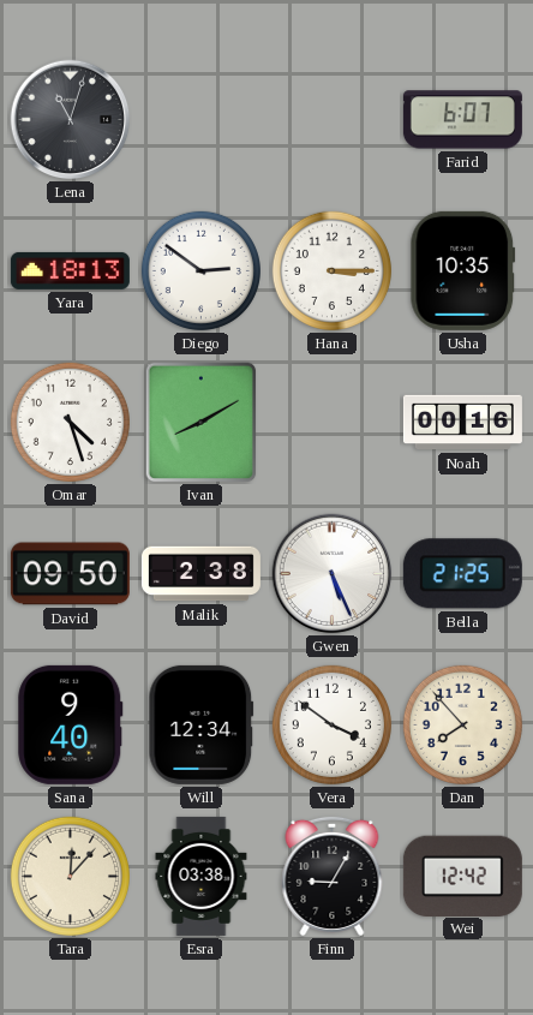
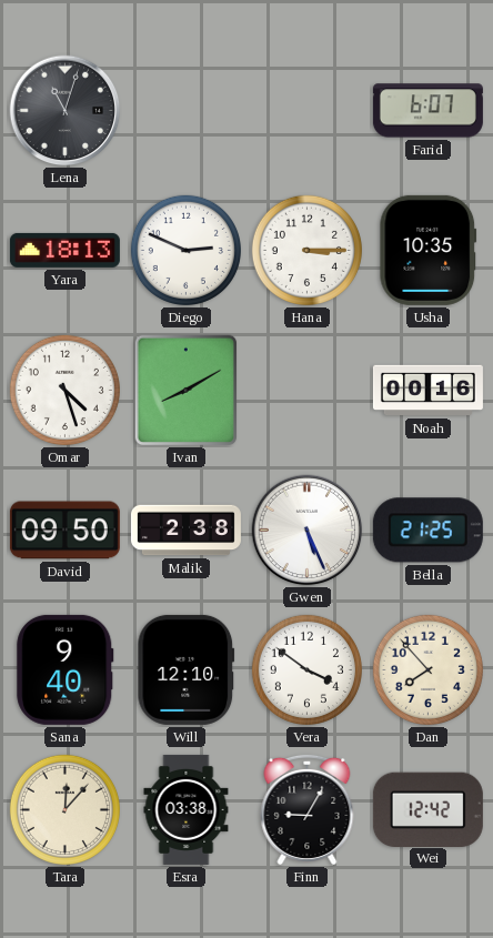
Diego: 2:51 -> 2:49 (185, 250)
Will: 12:34 -> 12:10 (187, 669)
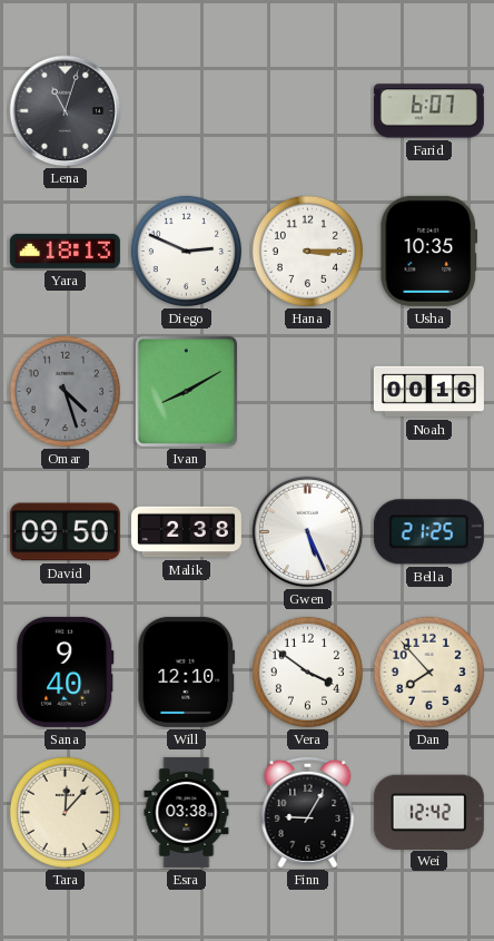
Omar dial: white -> grey (65, 391)
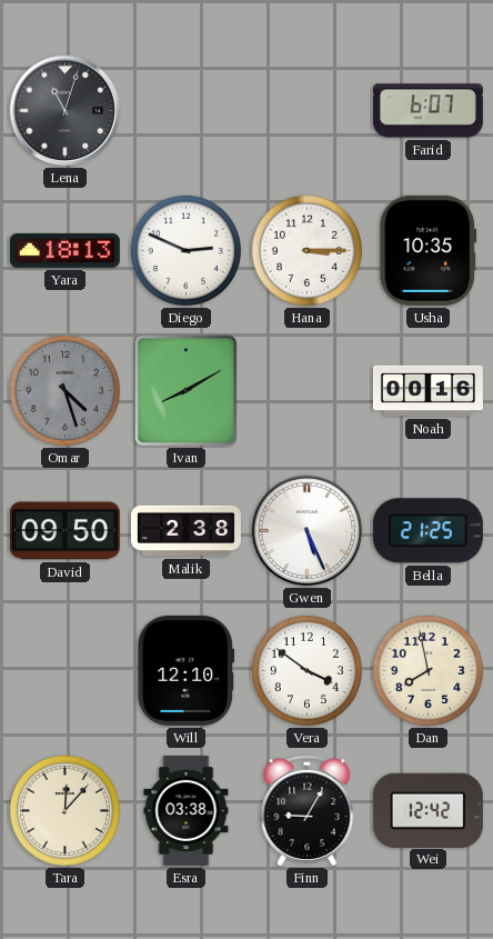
Sana: 9:40 -> none (66, 672)
Dan: 7:53 -> 7:58 (427, 670)
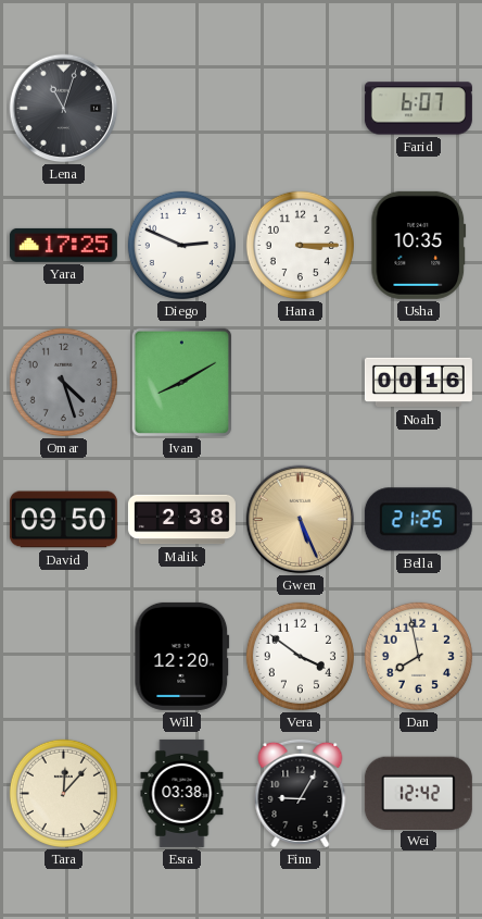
Yara: 18:13 -> 17:25 (63, 245)
Gwen dial: white -> champagne (301, 520)
Will: 12:10 -> 12:20 (182, 656)
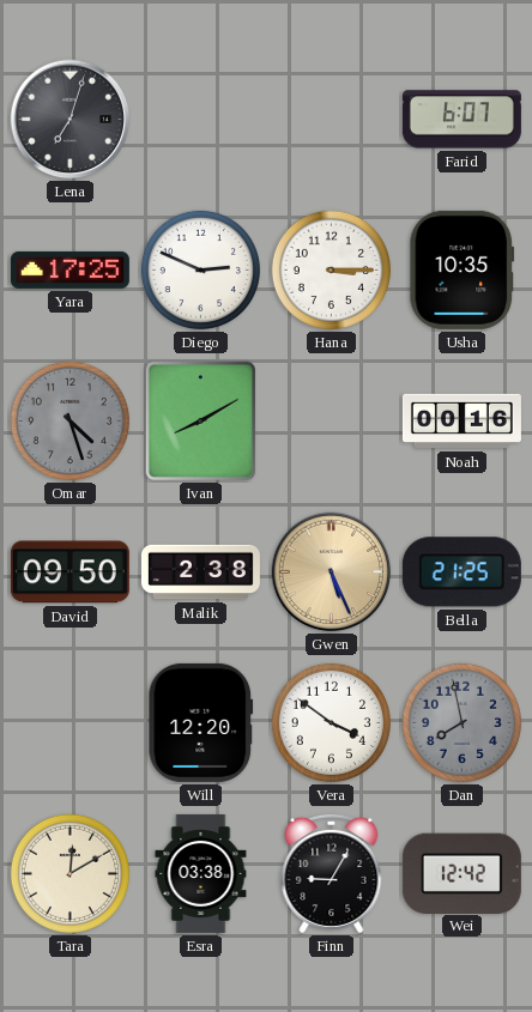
Lena: 11:03 -> 7:03 (71, 120)
Dan dial: cream -> grey (461, 722)
Tara: 12:07 -> 12:10 (69, 873)
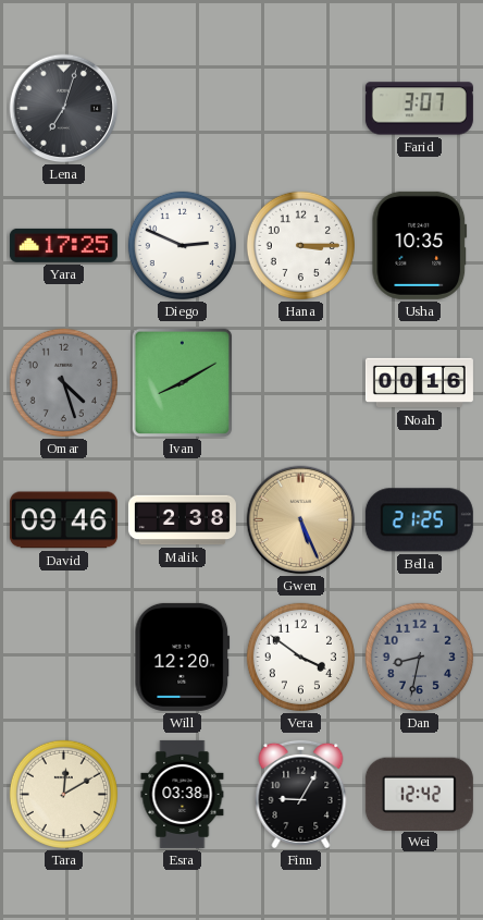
Farid: 6:07 -> 3:07 (419, 109)
David: 09:50 -> 09:46 (63, 520)
Dan: 7:58 -> 8:32 (419, 657)
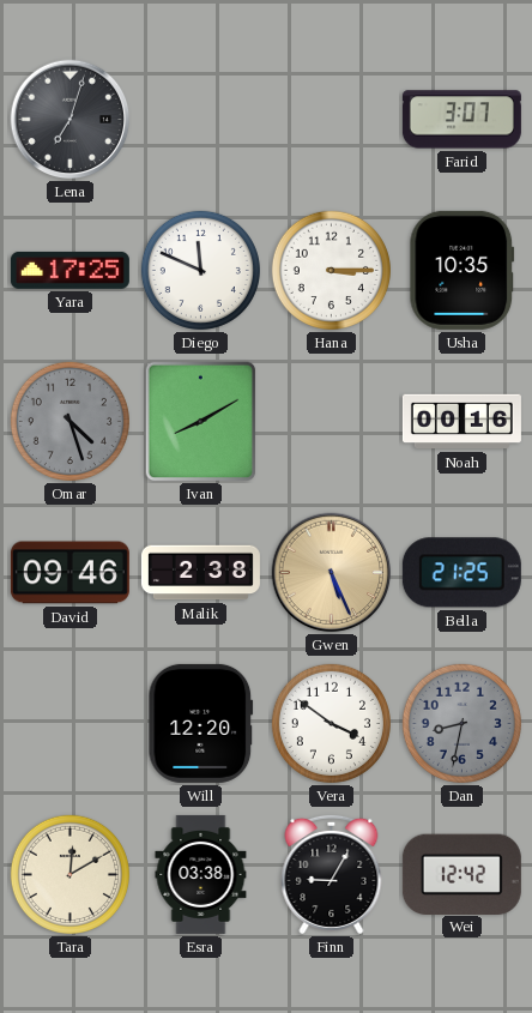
Diego: 2:49 -> 11:49 (200, 270)
